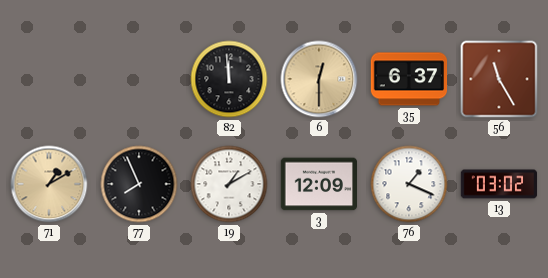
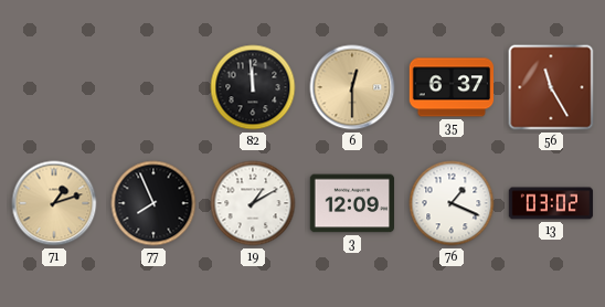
71: 1:10 -> 1:12 (54, 203)
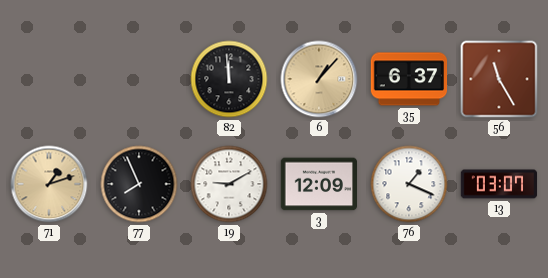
6: 12:30 -> 1:07 (319, 79)
19: 1:10 -> 9:10 (229, 184)
13: 03:02 -> 03:07 (499, 184)
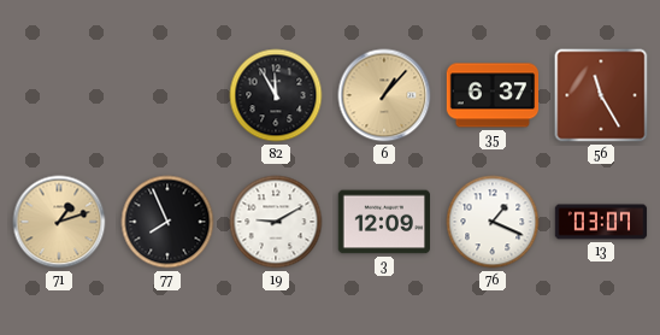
82: 11:59 -> 11:55 (276, 95)
